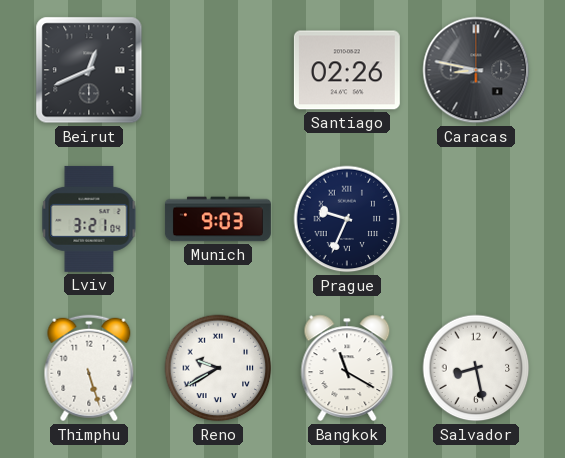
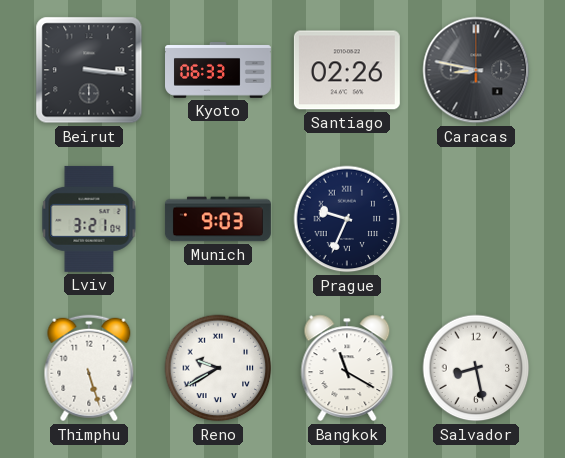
Beirut: 12:41 -> 3:16 (89, 70)
Kyoto: none -> 06:33 (219, 71)
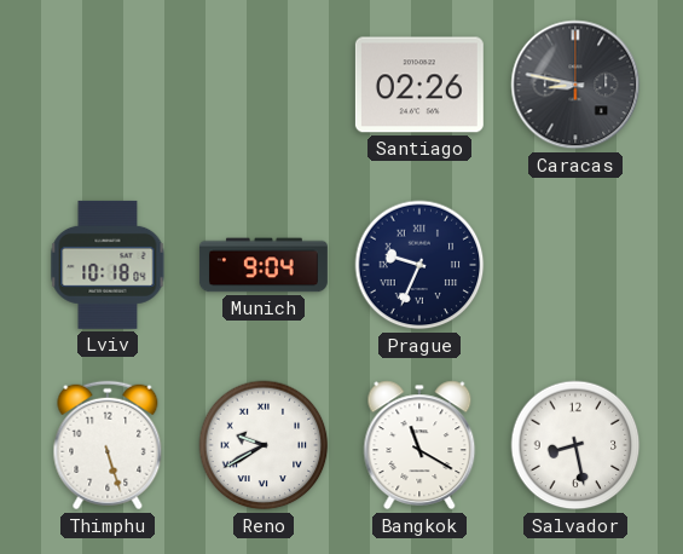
Beirut: 3:16 -> none (89, 70)
Kyoto: 06:33 -> none (219, 71)
Lviv: 3:21 -> 10:18 (108, 265)
Munich: 9:03 -> 9:04 (264, 265)
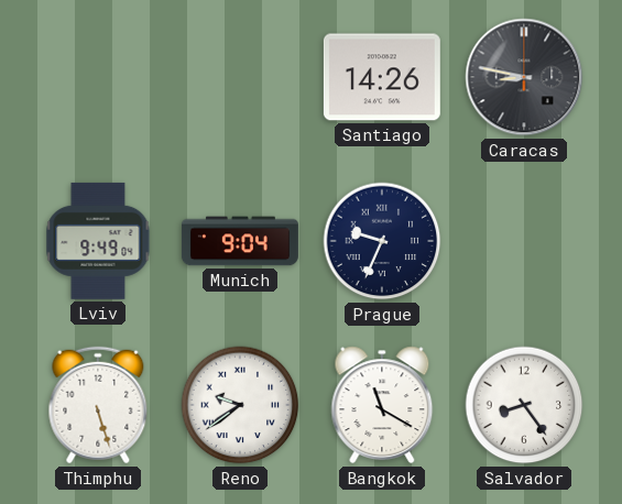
Santiago: 02:26 -> 14:26 (382, 77)
Lviv: 10:18 -> 9:49 (98, 241)
Reno: 9:40 -> 9:39 (240, 405)
Salvador: 8:28 -> 8:24 (524, 405)
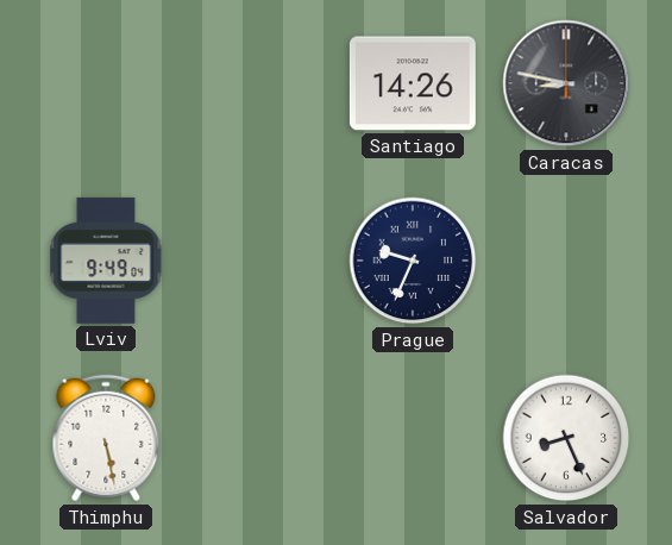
Munich: 9:04 -> none (240, 241)
Thimphu: 5:27 -> 5:28 (106, 438)
Reno: 9:39 -> none (240, 405)
Bangkok: 11:20 -> none (382, 405)
Salvador: 8:24 -> 8:26 (566, 438)
